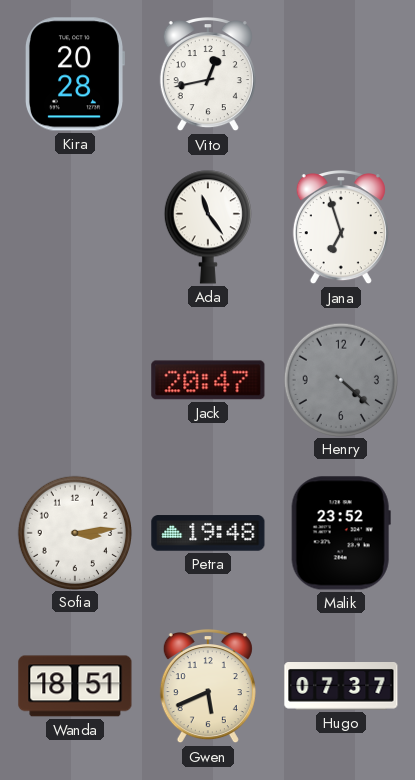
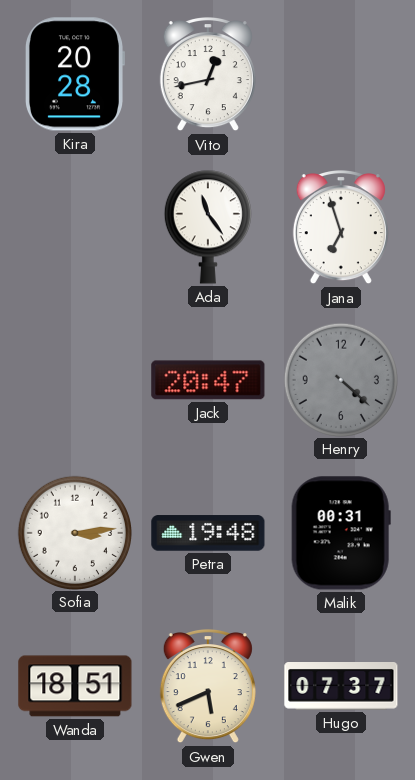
Malik: 23:52 -> 00:31 (341, 533)
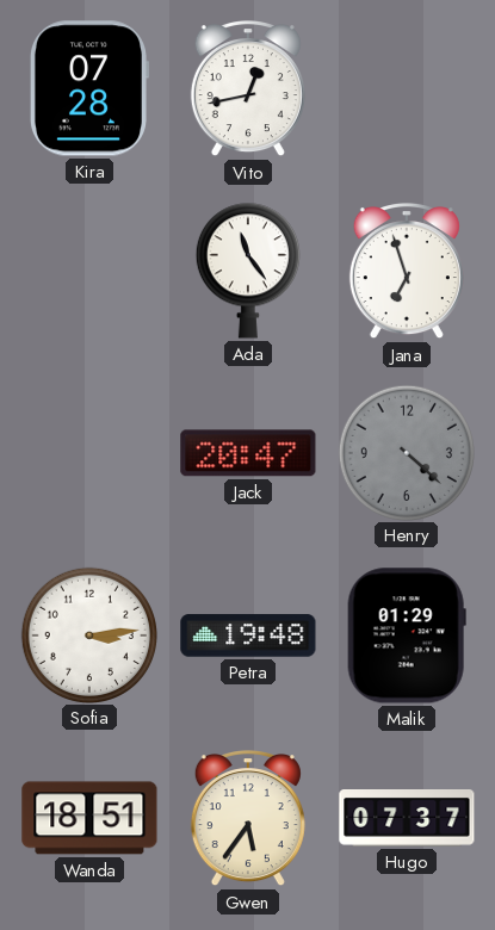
Kira: 20:28 -> 07:28 (88, 88)
Malik: 00:31 -> 01:29 (407, 635)
Gwen: 5:41 -> 5:36 (248, 818)
